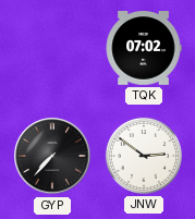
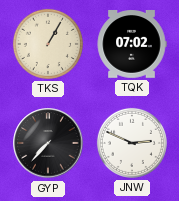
TKS: none -> 1:05 (48, 44)
JNW: 2:51 -> 2:49 (132, 143)
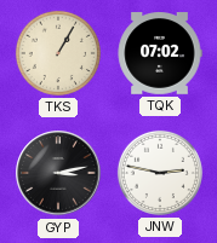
GYP: 7:37 -> 3:13 (58, 173)
JNW: 2:49 -> 2:47 (160, 173)
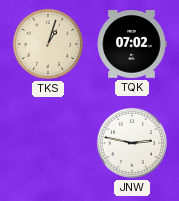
TKS: 1:05 -> 1:03 (48, 44)
GYP: 3:13 -> none (58, 173)
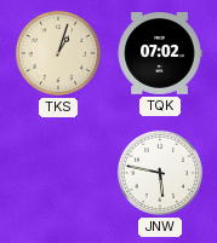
JNW: 2:47 -> 5:47 (160, 173)
